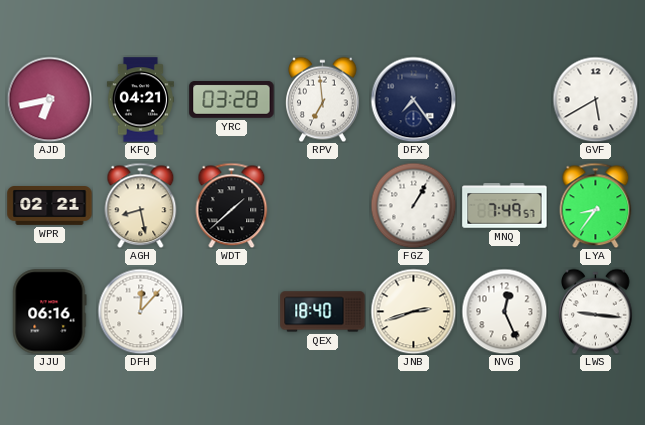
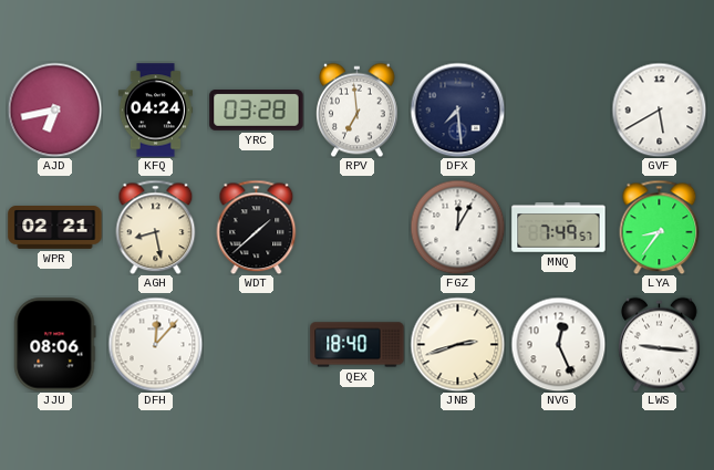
KFQ: 04:21 -> 04:24 (155, 111)
DFX: 7:24 -> 7:29 (457, 109)
FGZ: 1:05 -> 12:05 (457, 227)
JJU: 06:16 -> 08:06 (55, 345)
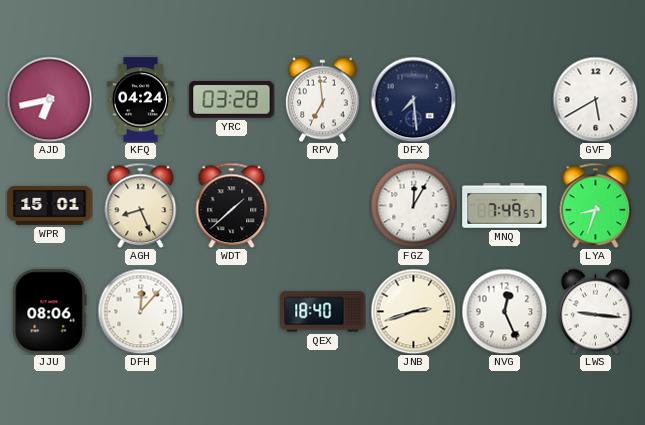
WPR: 02:21 -> 15:01 (50, 206)
AGH: 8:28 -> 8:26 (141, 205)
LYA: 8:36 -> 8:33 (596, 205)
